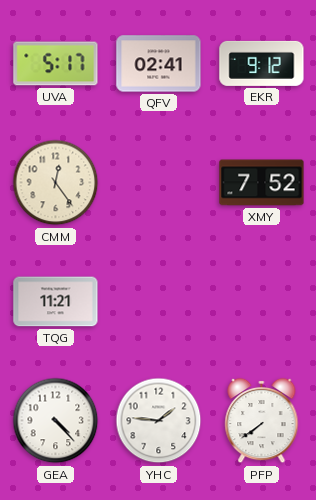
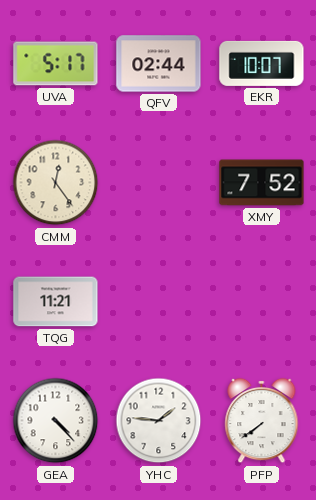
QFV: 02:41 -> 02:44 (159, 64)
EKR: 9:12 -> 10:07 (262, 63)
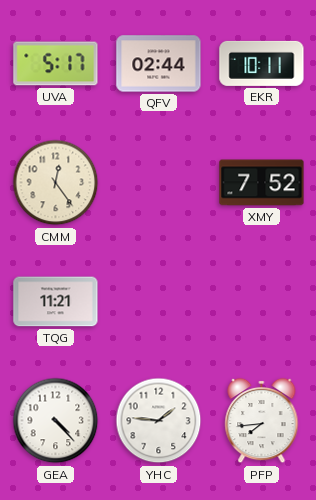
EKR: 10:07 -> 10:11 (262, 63)
PFP: 7:39 -> 7:44 (262, 421)
